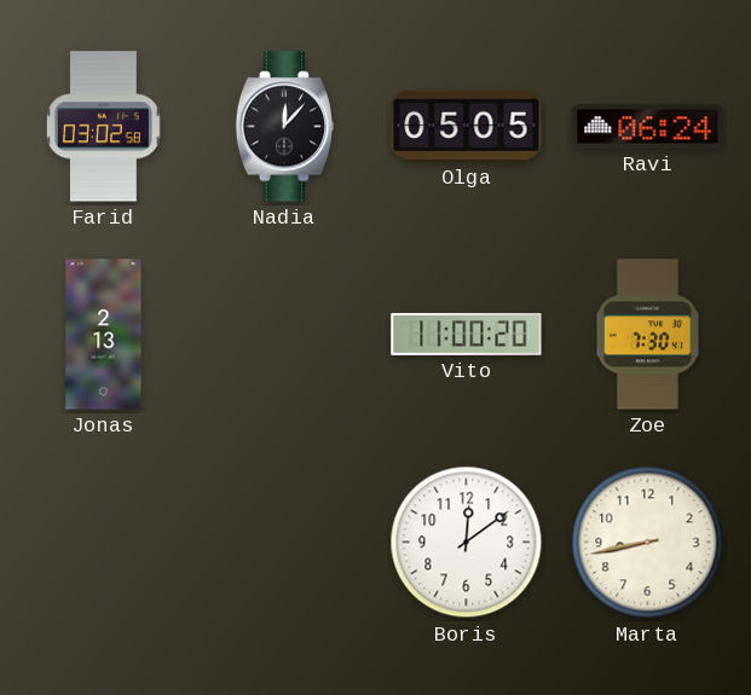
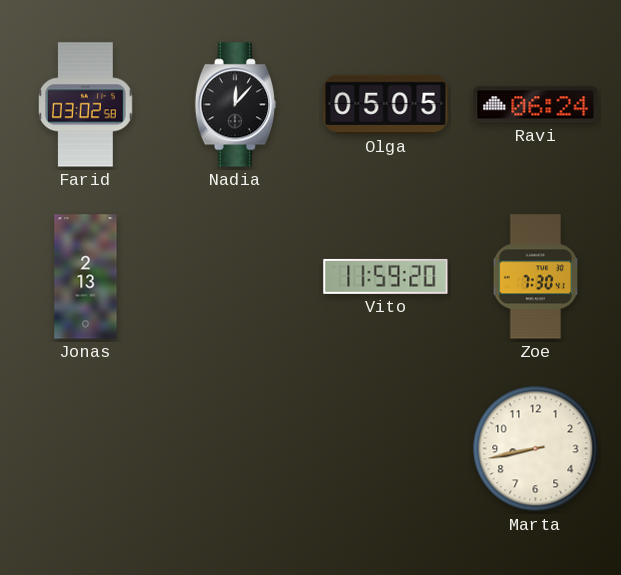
Vito: 11:00 -> 11:59 (386, 276)
Boris: 12:09 -> none (467, 543)
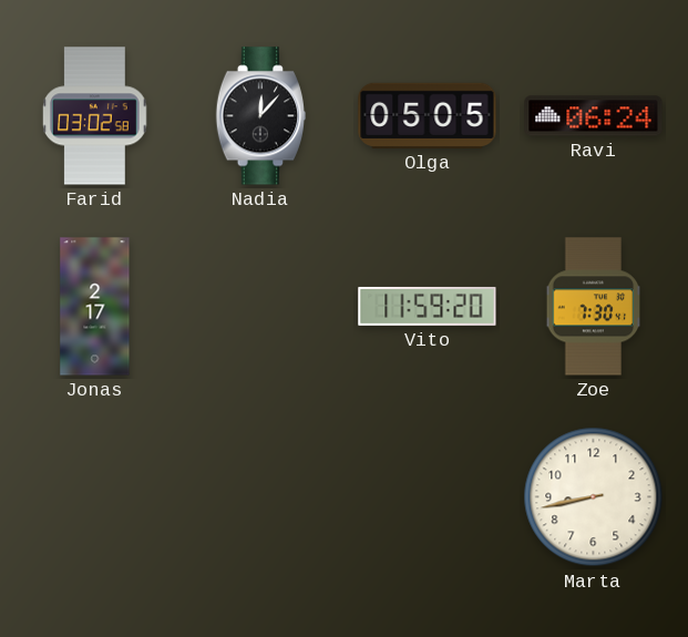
Jonas: 2:13 -> 2:17 (95, 307)
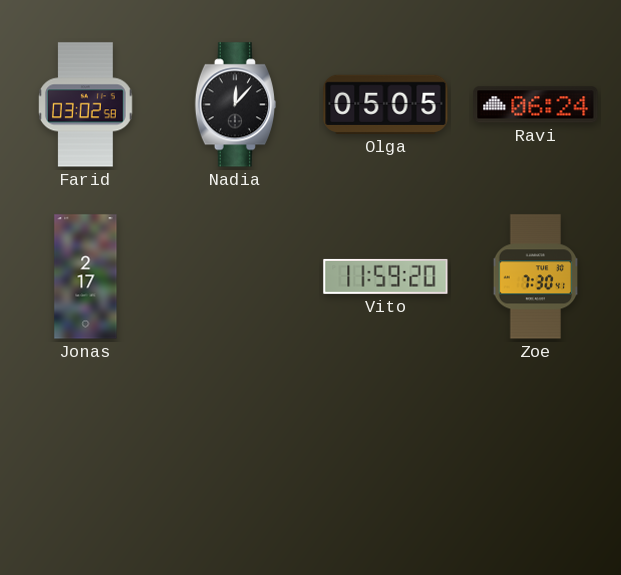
Marta: 8:43 -> none (594, 497)
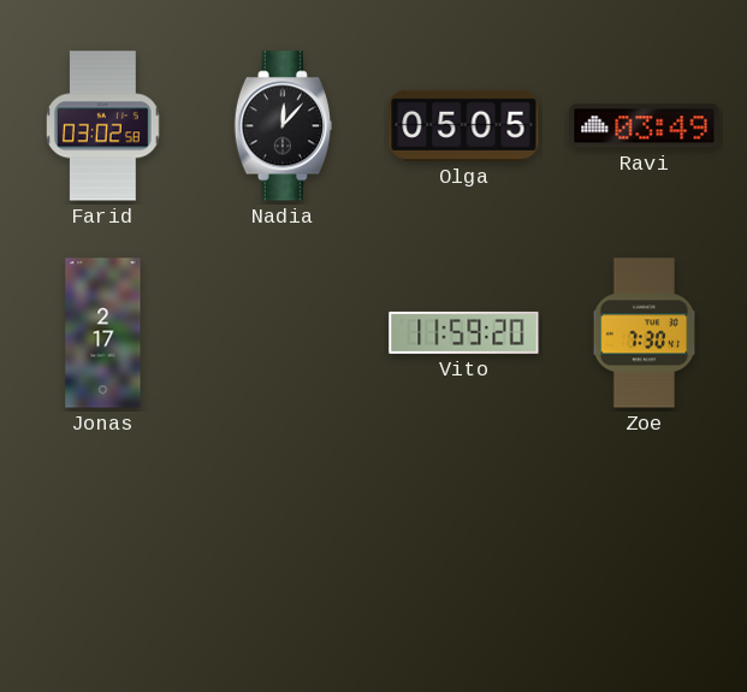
Ravi: 06:24 -> 03:49 (645, 126)
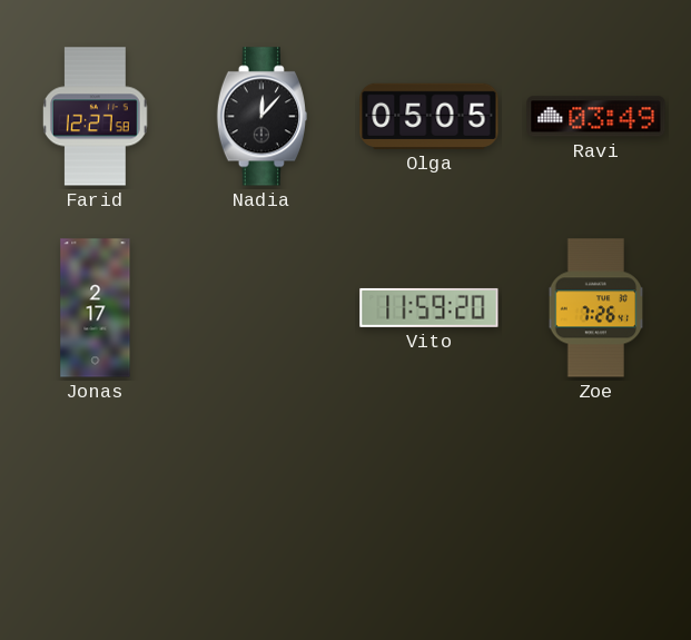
Farid: 03:02 -> 12:27 (96, 117)
Zoe: 7:30 -> 7:26 (596, 308)
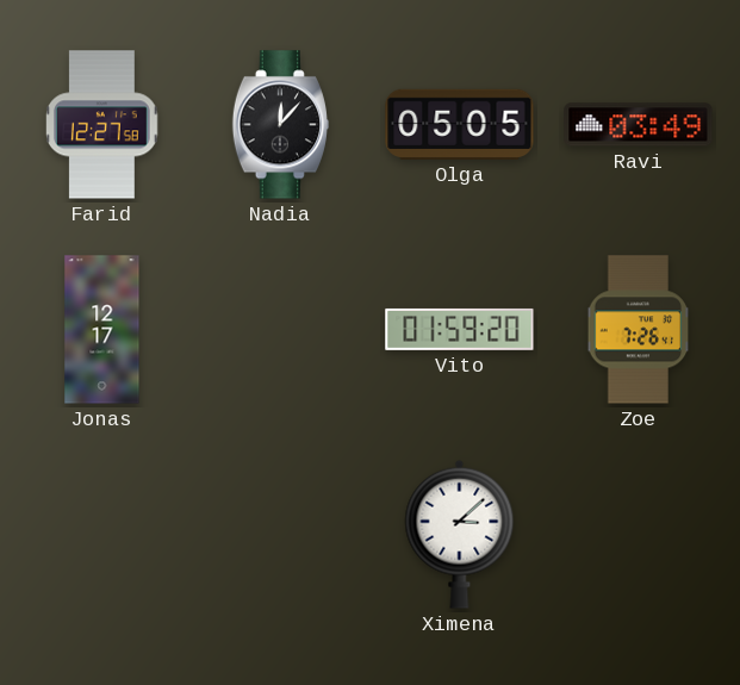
Jonas: 2:17 -> 12:17 (102, 330)
Vito: 11:59 -> 01:59 (460, 329)
Ximena: none -> 3:08 (460, 534)
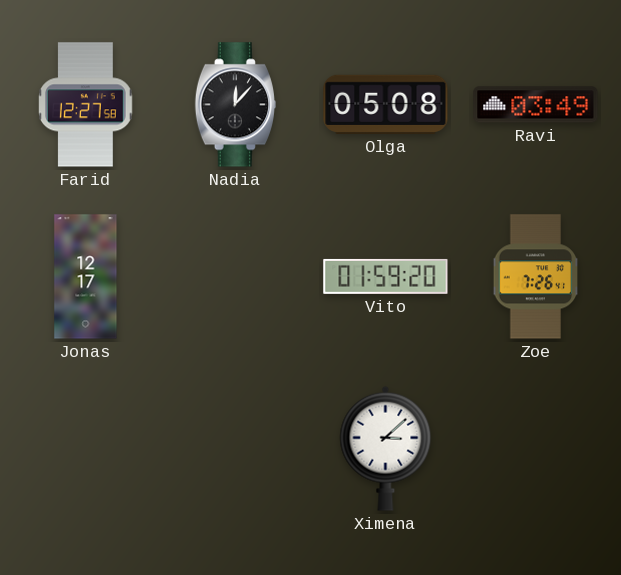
Olga: 05:05 -> 05:08 (386, 104)
